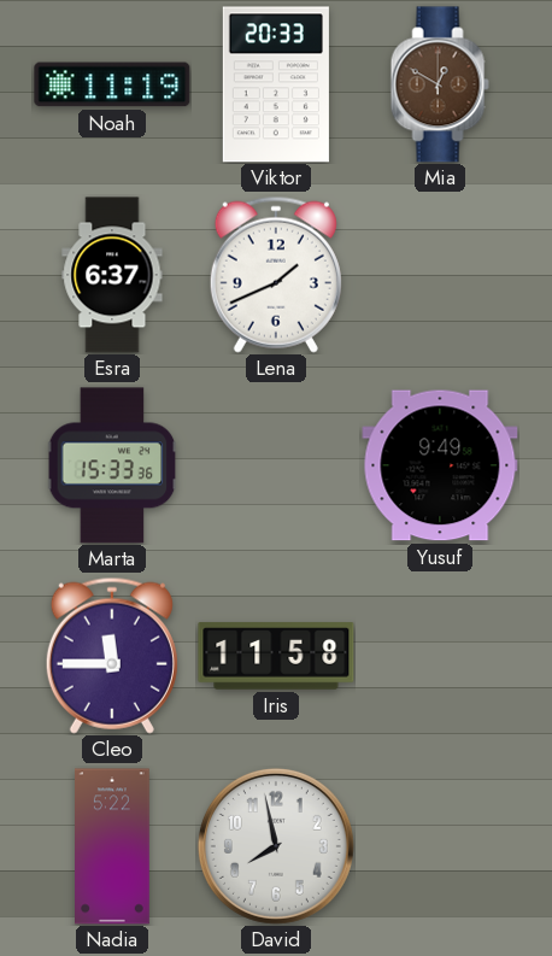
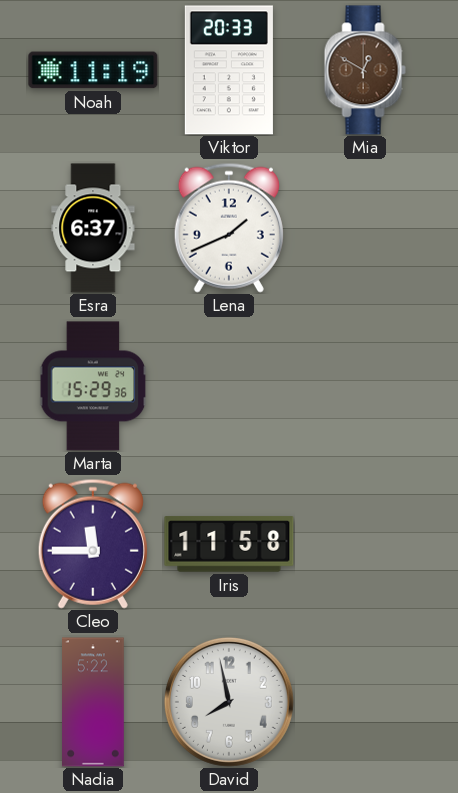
Marta: 15:33 -> 15:29 (93, 386)
Yusuf: 9:49 -> none (440, 465)
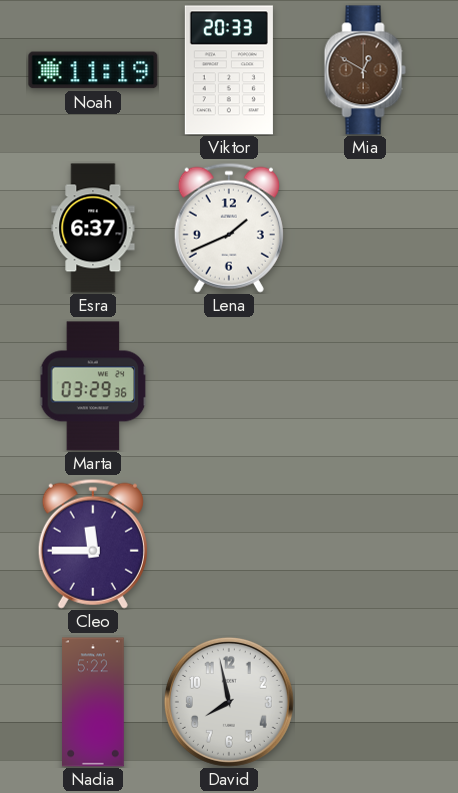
Marta: 15:29 -> 03:29 (93, 386)
Iris: 11:58 -> none (229, 544)
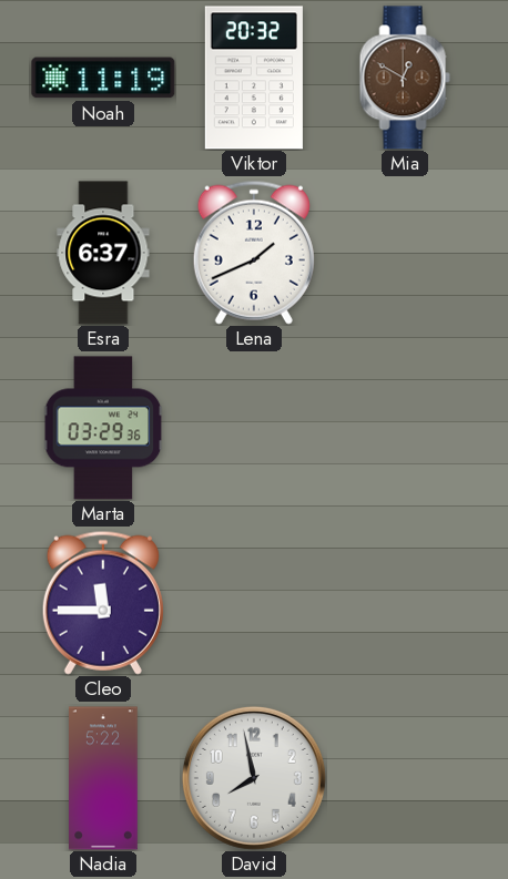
Viktor: 20:33 -> 20:32 (254, 78)
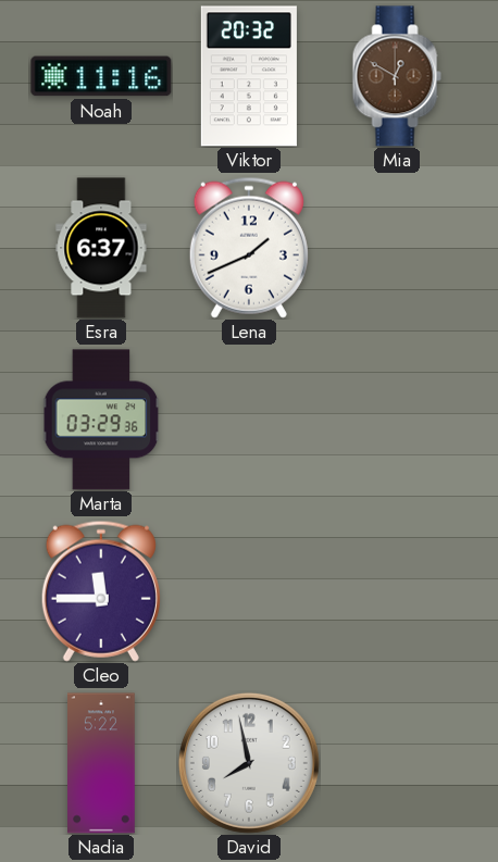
Noah: 11:19 -> 11:16 (101, 76)
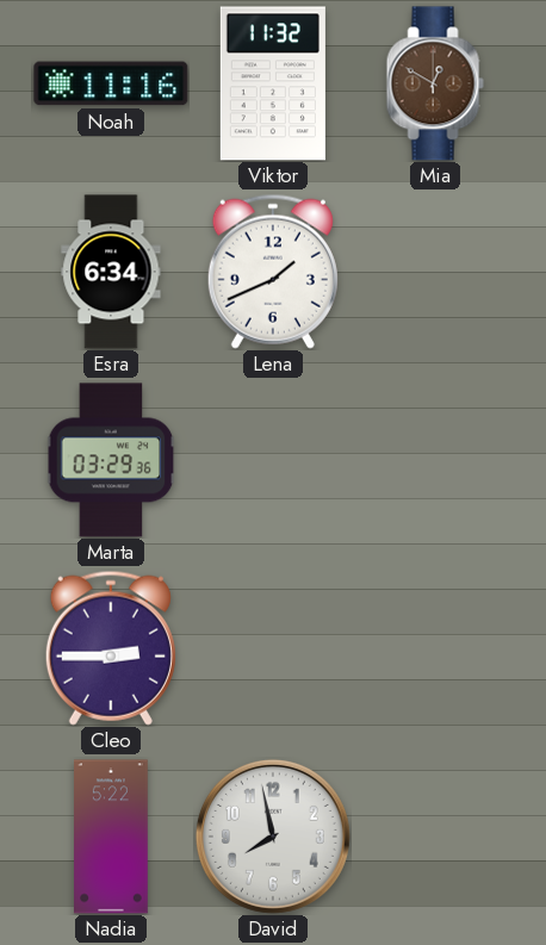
Viktor: 20:32 -> 11:32 (273, 83)
Esra: 6:37 -> 6:34 (111, 272)
Cleo: 11:45 -> 2:45 (111, 648)
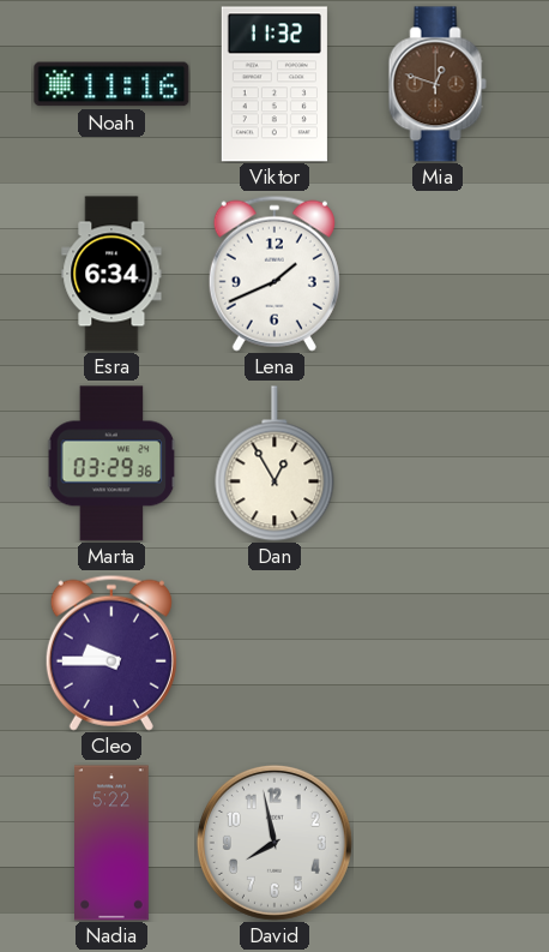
Mia: 12:50 -> 12:48 (438, 84)
Dan: none -> 12:55 (274, 463)
Cleo: 2:45 -> 9:45 (111, 653)
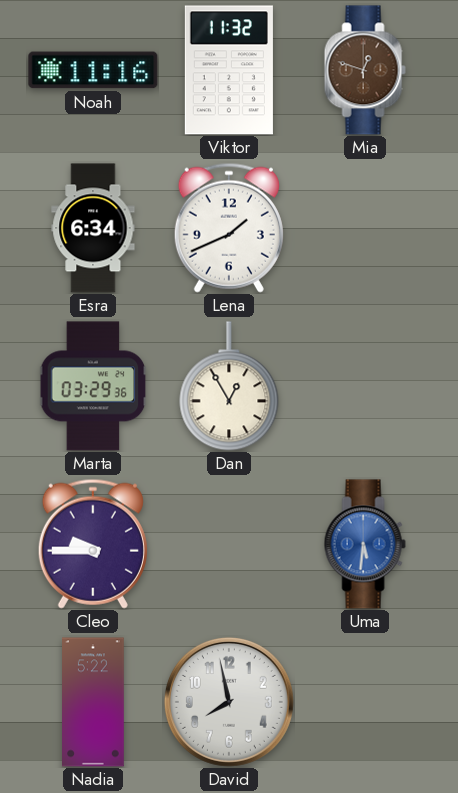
Uma: none -> 5:31 (365, 544)
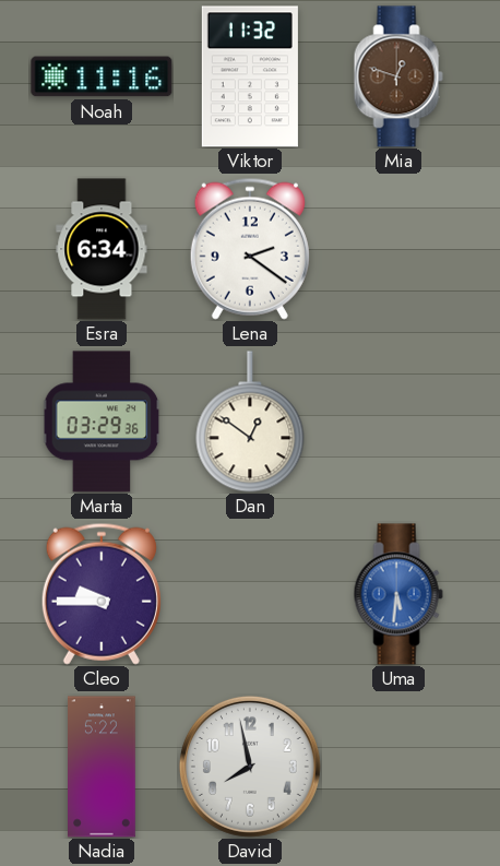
Lena: 1:41 -> 2:21 (250, 249)
Dan: 12:55 -> 12:51 (250, 422)
